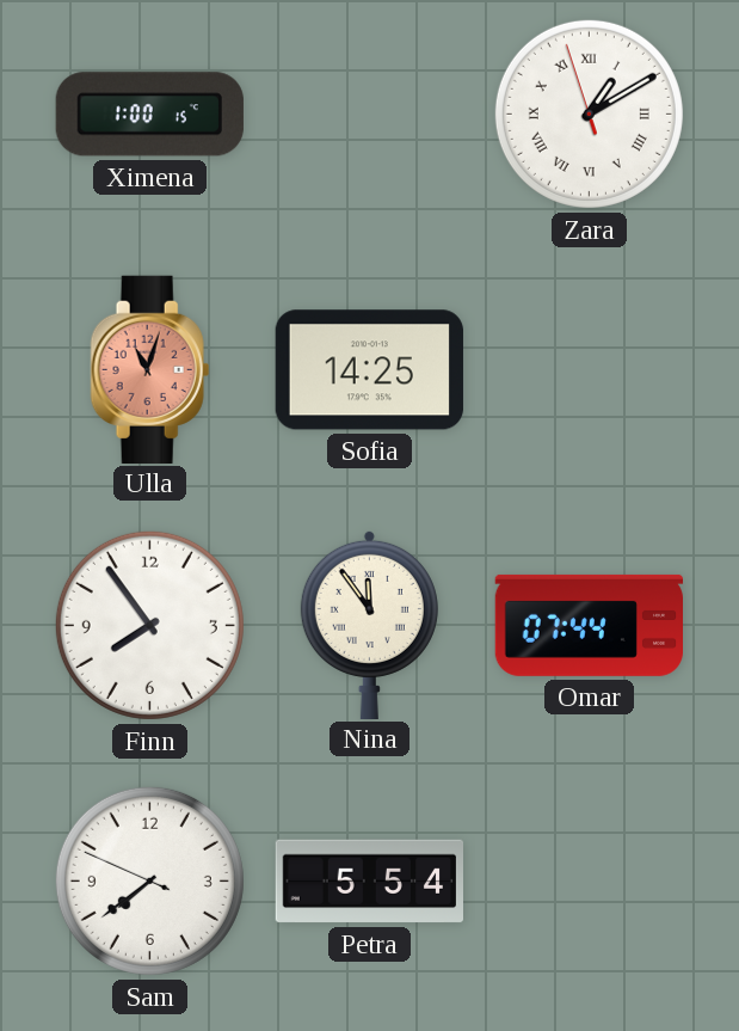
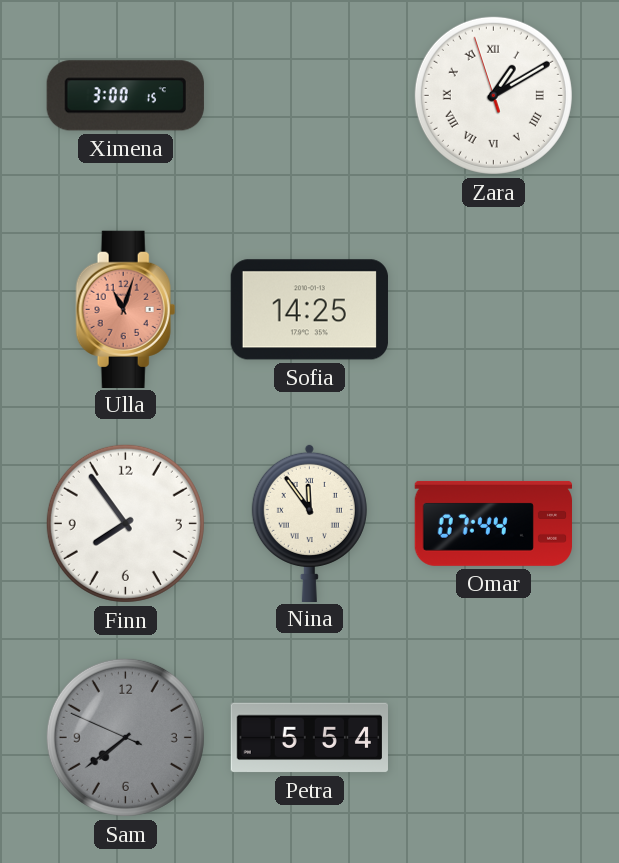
Ximena: 1:00 -> 3:00 (125, 96)
Sam dial: white -> grey (125, 737)
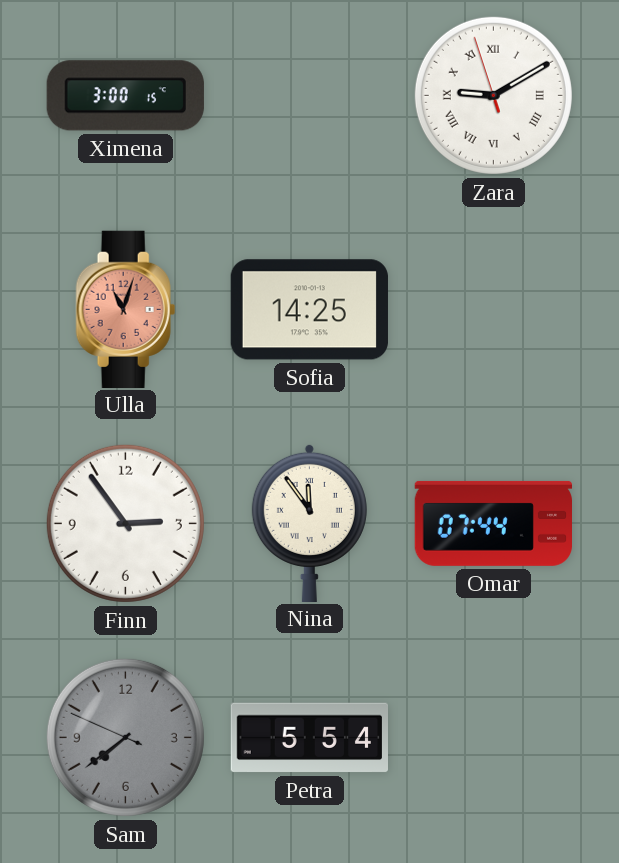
Zara: 1:09 -> 9:09 (493, 95)
Finn: 7:54 -> 2:54 (125, 523)
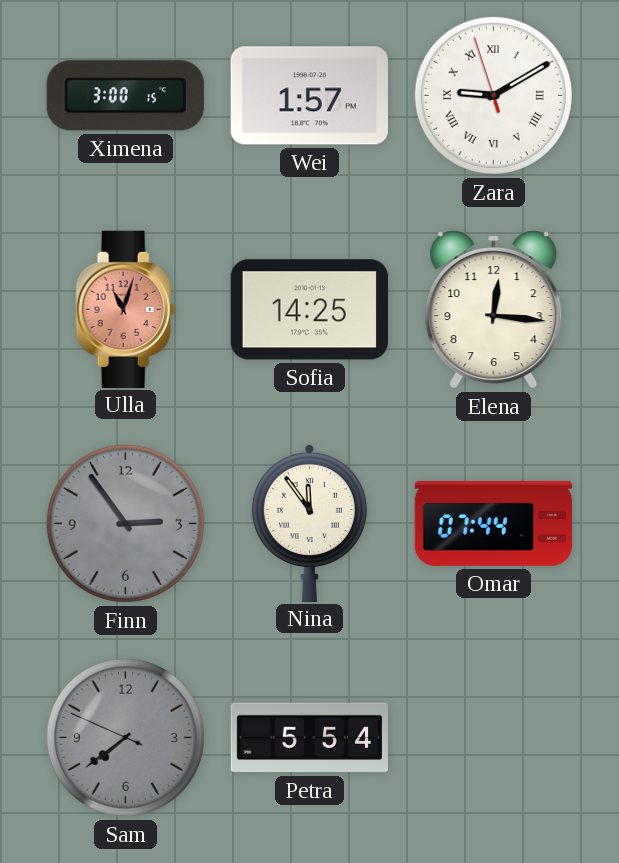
Wei: none -> 1:57 (309, 96)
Elena: none -> 12:16 (494, 310)
Finn dial: white -> grey (125, 523)
